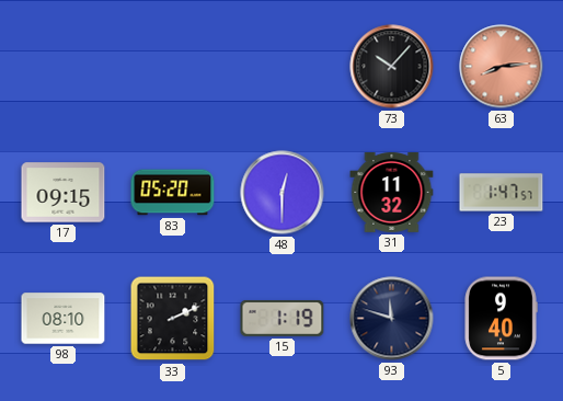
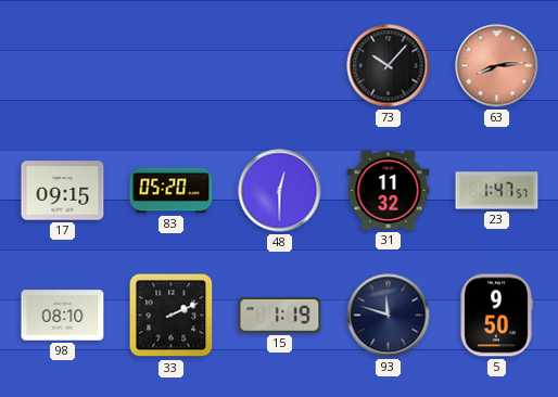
5: 9:40 -> 9:50 (496, 316)
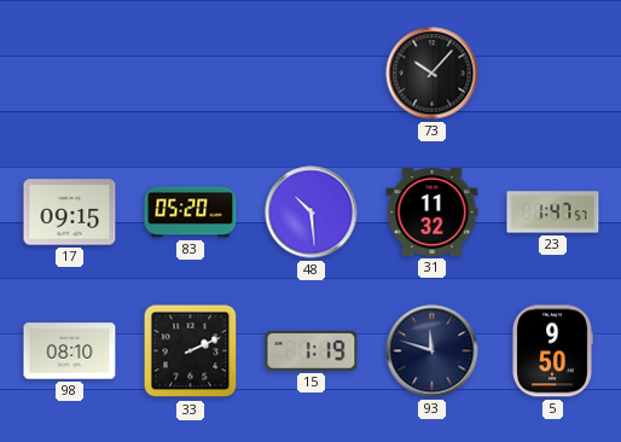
63: 8:14 -> none (497, 66)
48: 12:30 -> 10:29 (312, 213)
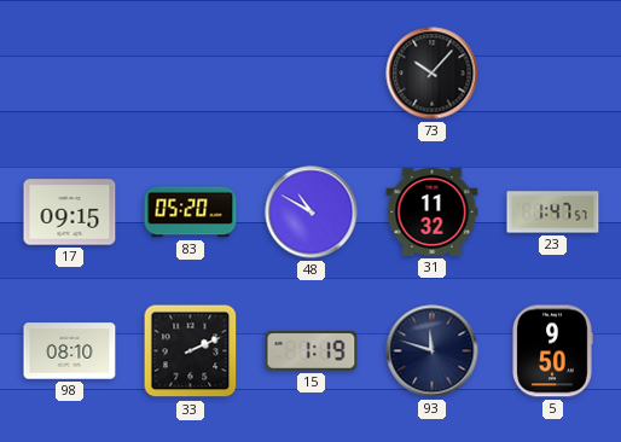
48: 10:29 -> 10:50 (312, 213)
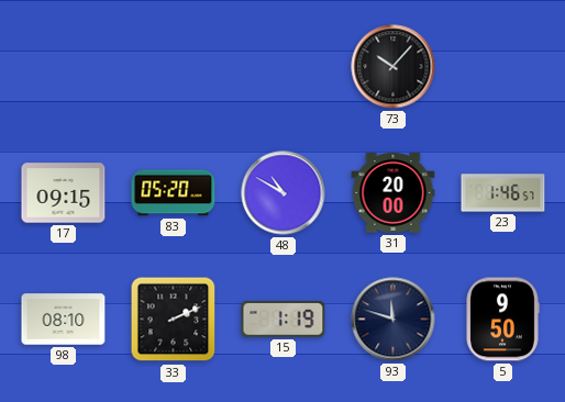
31: 11:32 -> 20:00 (394, 192)
23: 1:47 -> 1:46 (503, 193)
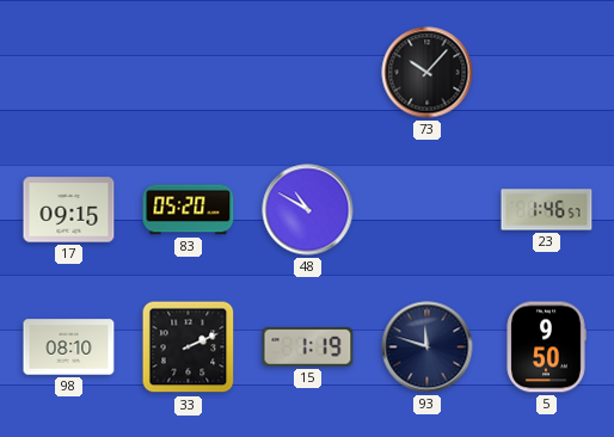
31: 20:00 -> none (394, 192)
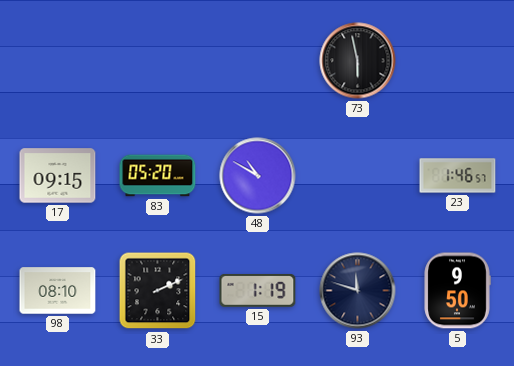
73: 10:07 -> 5:58 (358, 61)
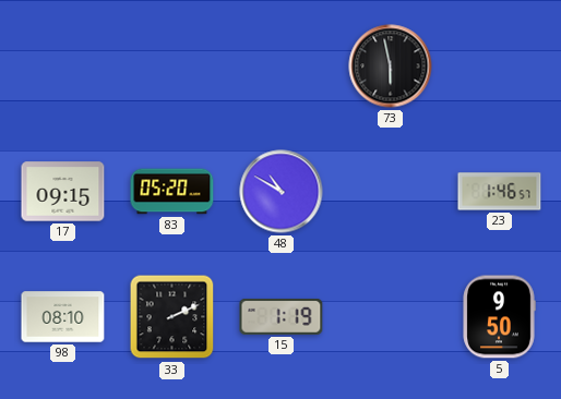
93: 11:48 -> none (358, 291)
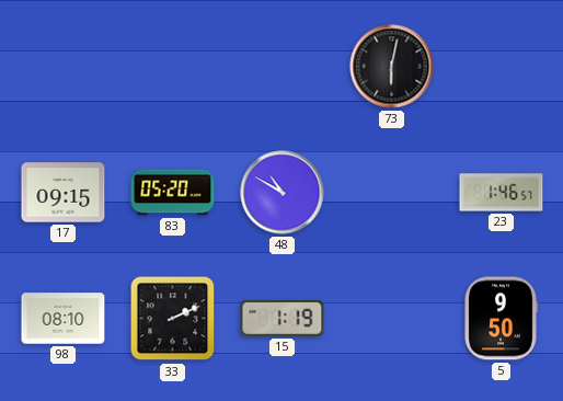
73: 5:58 -> 6:02 (392, 67)
